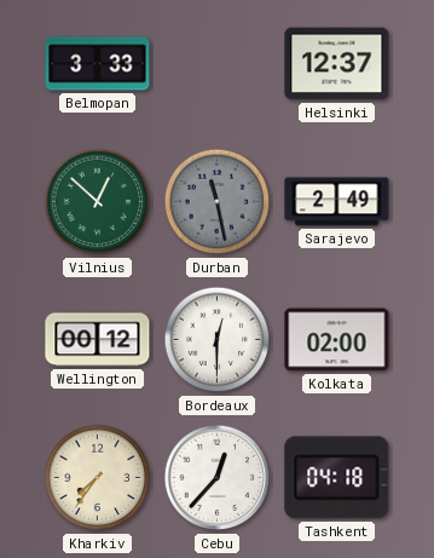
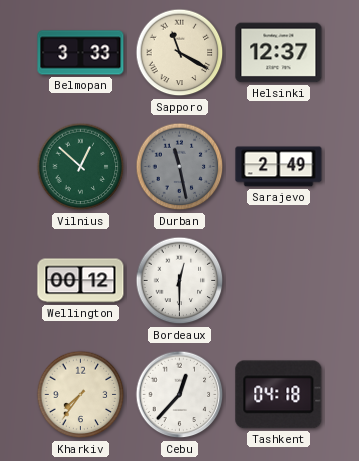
Sapporo: none -> 11:20 (180, 53)
Kolkata: 02:00 -> none (337, 340)
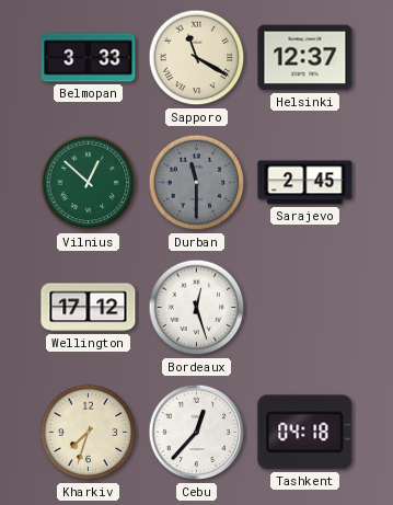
Durban: 11:28 -> 11:30 (197, 183)
Sarajevo: 2:49 -> 2:45 (305, 183)
Wellington: 00:12 -> 17:12 (89, 308)
Bordeaux: 12:30 -> 12:27 (197, 308)
Kharkiv: 7:36 -> 7:33 (89, 433)
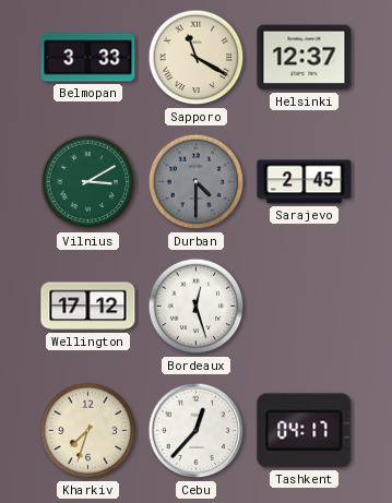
Vilnius: 12:52 -> 3:10 (88, 182)
Durban: 11:30 -> 4:30 (197, 182)
Tashkent: 04:18 -> 04:17 (305, 431)
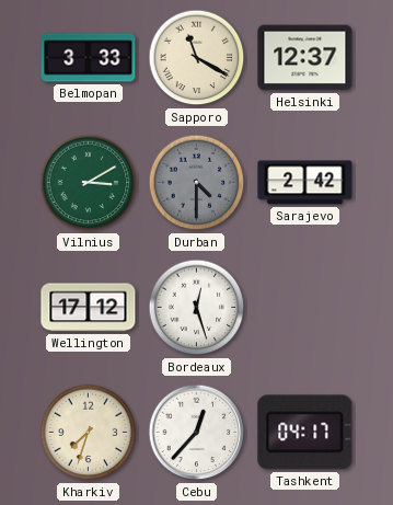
Sarajevo: 2:45 -> 2:42 (305, 183)
